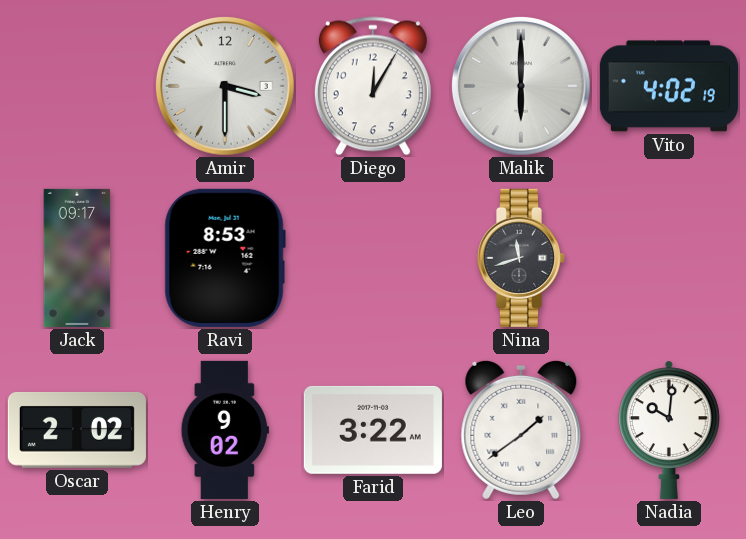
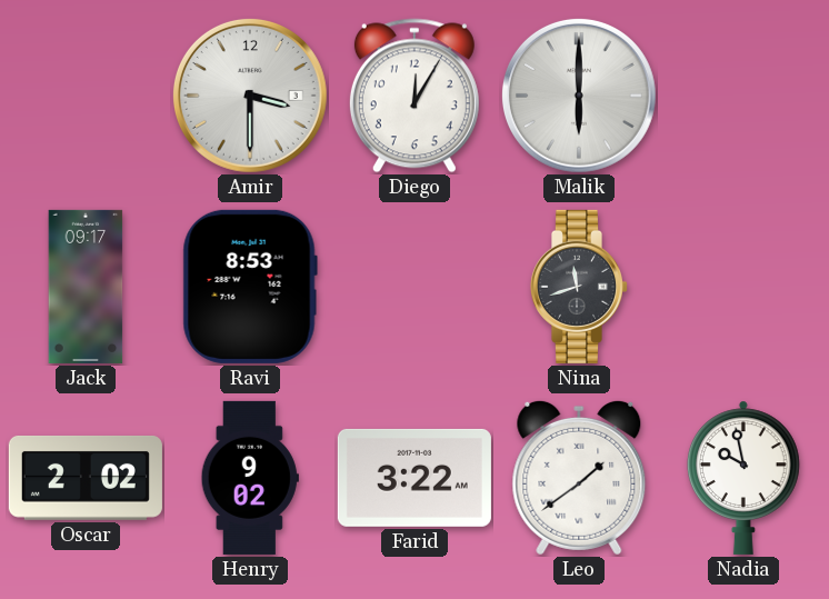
Vito: 4:02 -> none (669, 86)
Nadia: 10:01 -> 9:58 (743, 478)
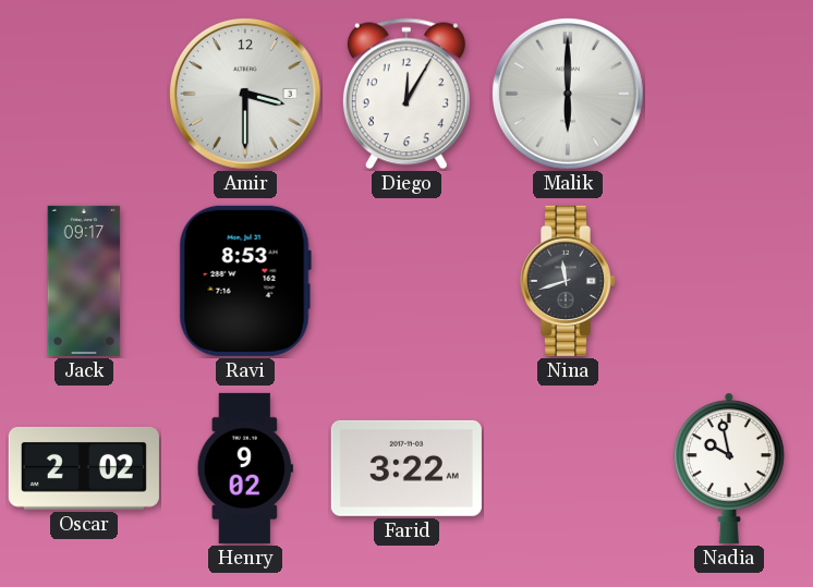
Leo: 1:39 -> none (579, 478)
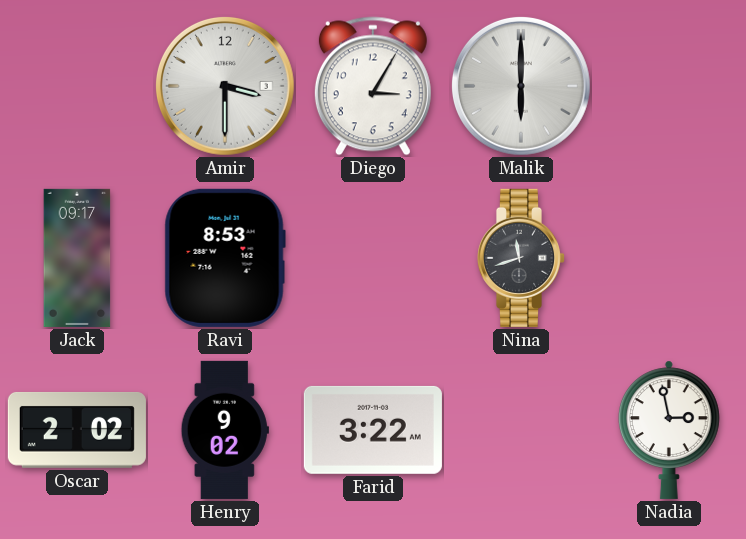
Diego: 12:05 -> 3:05 (373, 86)
Nadia: 9:58 -> 2:58 (669, 430)
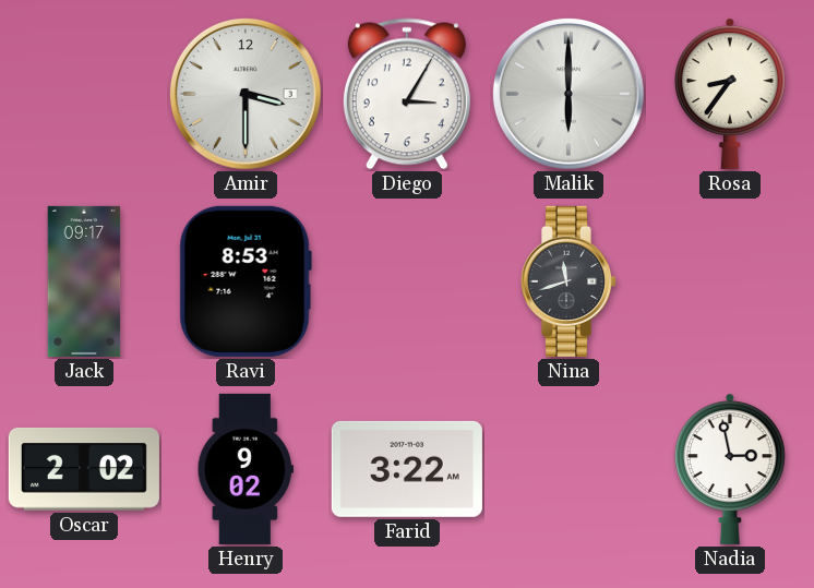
Rosa: none -> 8:36 (730, 94)
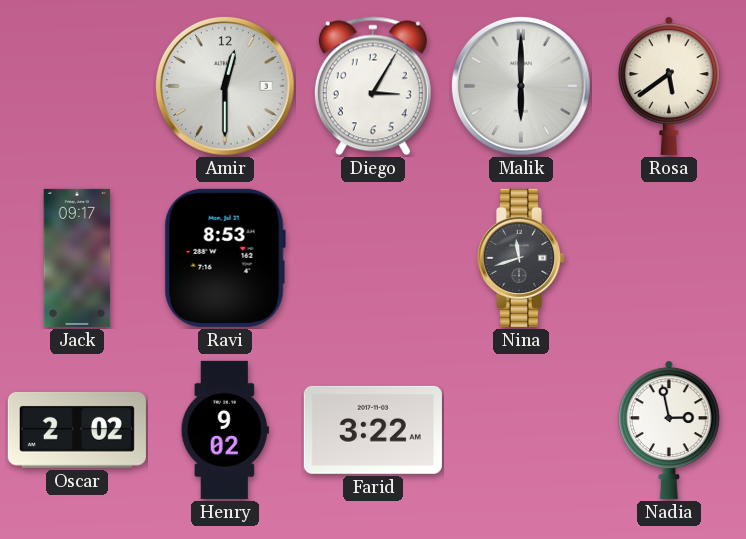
Amir: 3:30 -> 12:30 (225, 86)
Rosa: 8:36 -> 5:39 (669, 86)
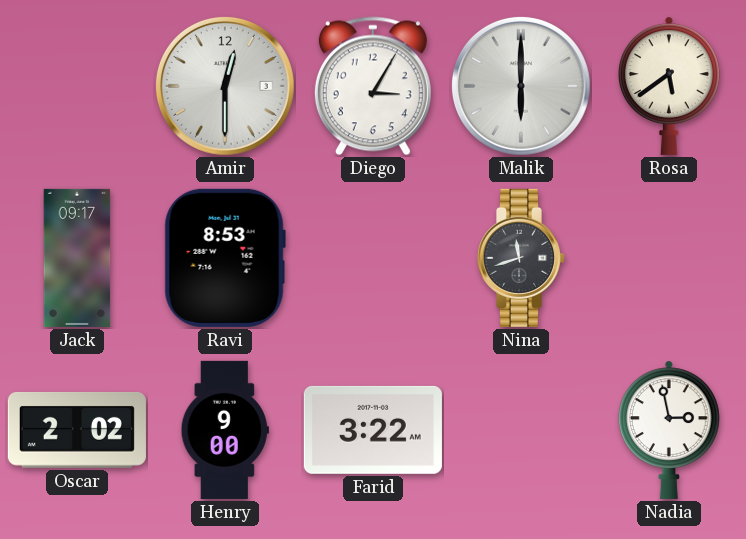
Henry: 9:02 -> 9:00 (225, 430)
